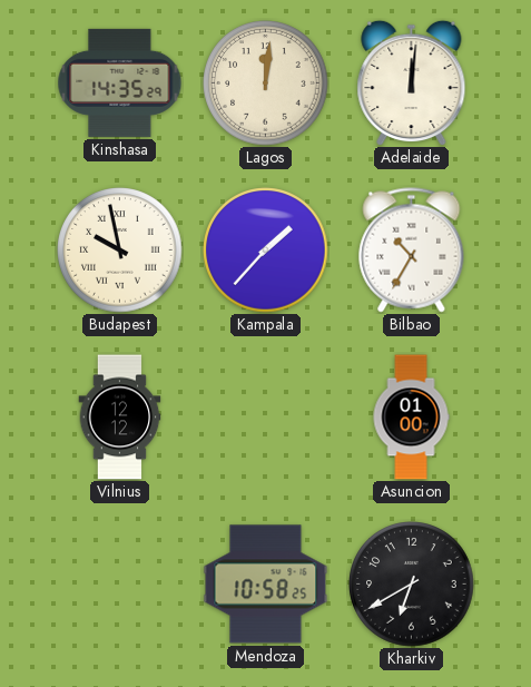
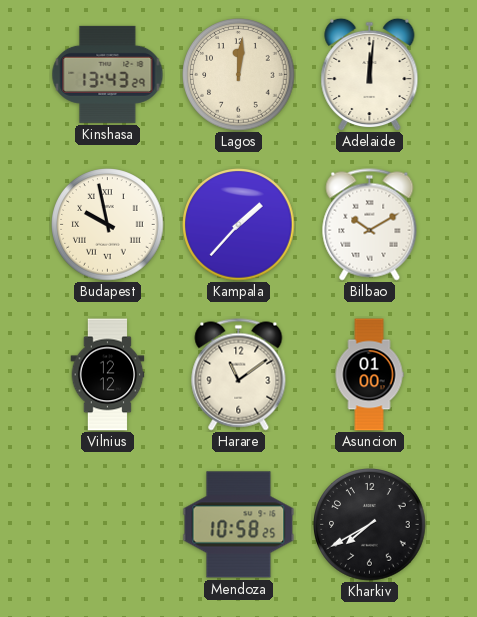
Kinshasa: 14:35 -> 13:43 (108, 74)
Bilbao: 10:35 -> 10:10 (370, 225)
Harare: none -> 11:09 (239, 375)
Kharkiv: 6:40 -> 7:40 (370, 525)
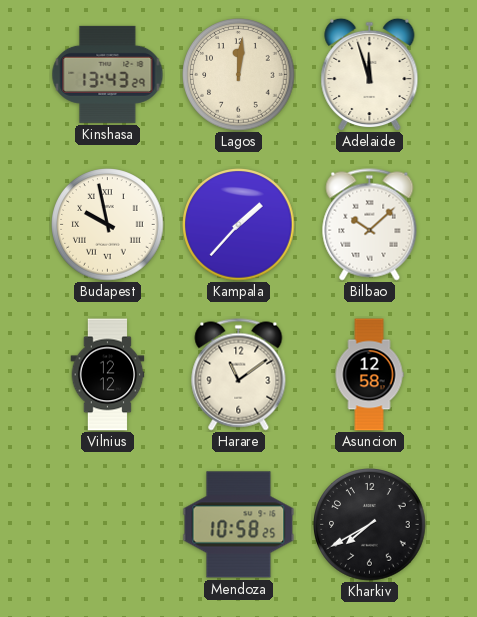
Adelaide: 12:01 -> 11:57 (370, 74)
Bilbao: 10:10 -> 10:08 (370, 225)
Asuncion: 01:00 -> 12:58 (369, 375)
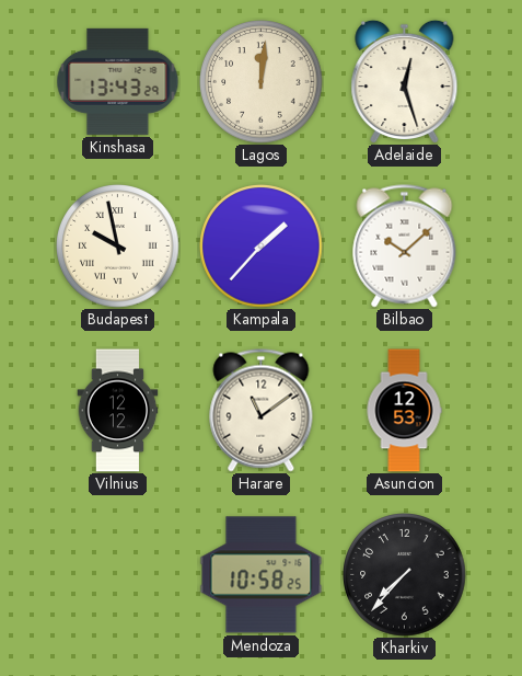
Adelaide: 11:57 -> 12:27 (405, 81)
Asuncion: 12:58 -> 12:53 (404, 411)
Kharkiv: 7:40 -> 7:37 (405, 575)
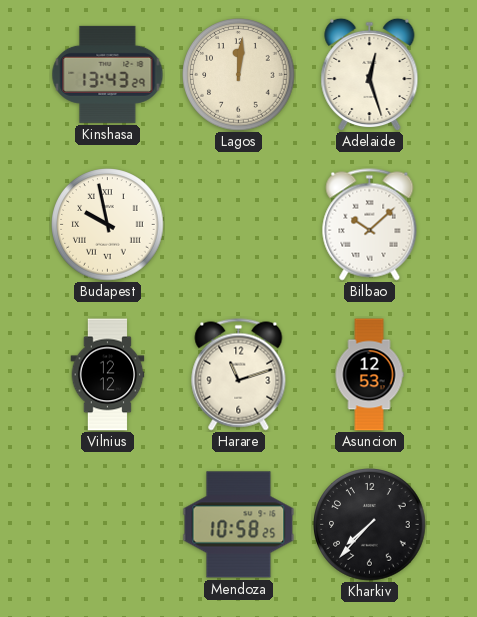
Kampala: 1:37 -> none (262, 247)
Harare: 11:09 -> 11:12 (239, 375)
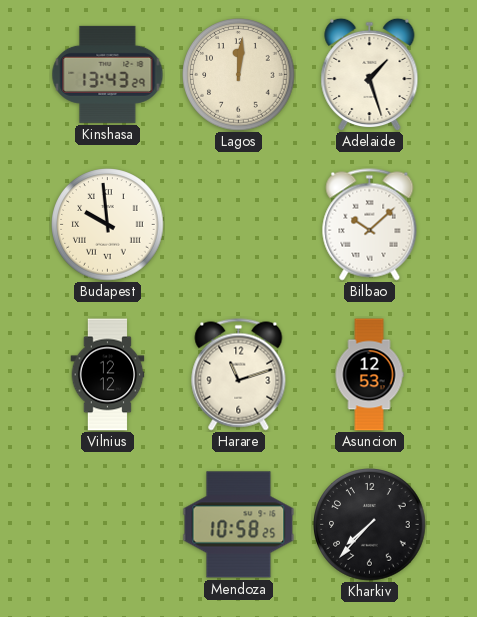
Adelaide: 12:27 -> 1:27 (370, 74)
Budapest: 9:58 -> 9:59 (108, 225)
